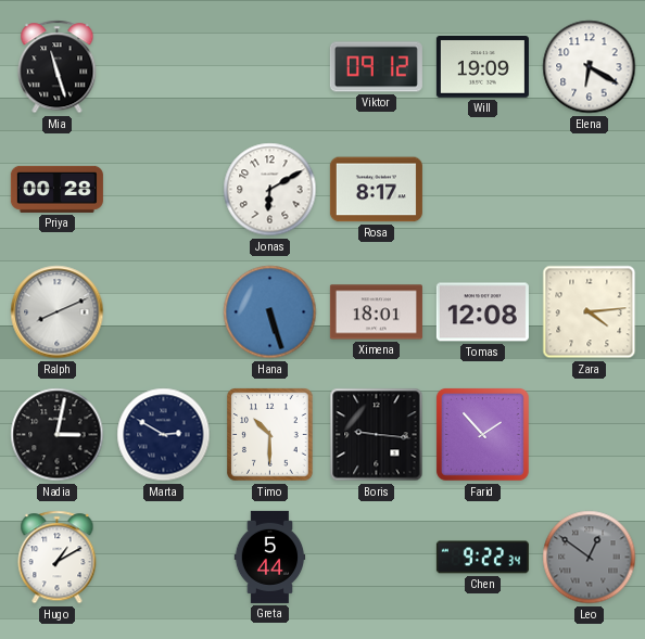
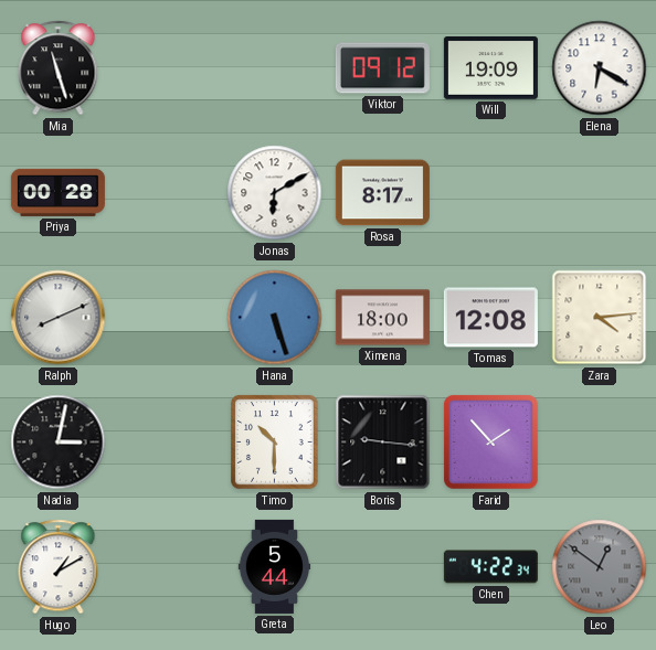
Ximena: 18:01 -> 18:00 (382, 318)
Marta: 2:50 -> none (164, 435)
Chen: 9:22 -> 4:22 (490, 567)
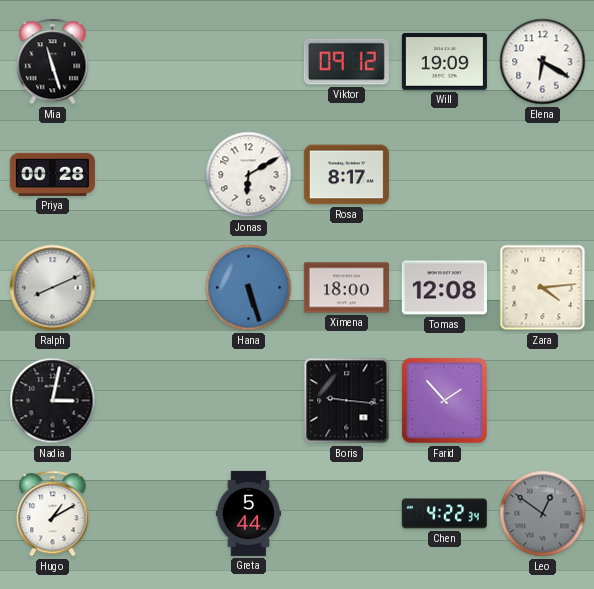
Timo: 10:30 -> none (275, 443)
